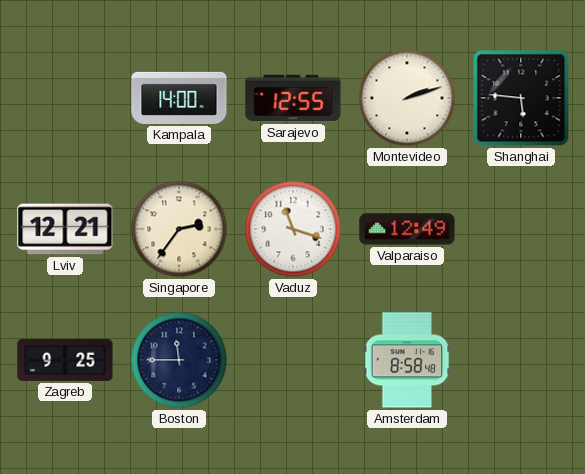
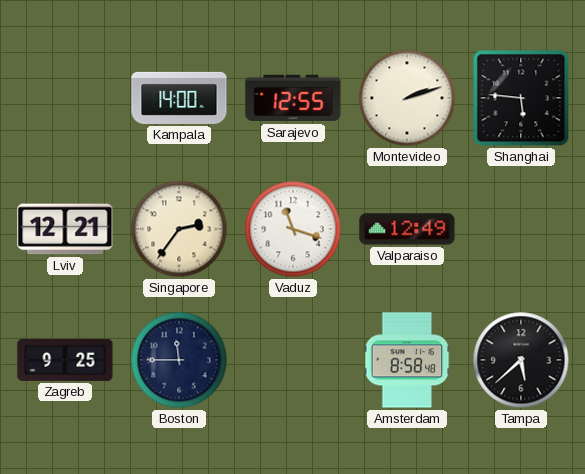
Tampa: none -> 5:38 (521, 360)
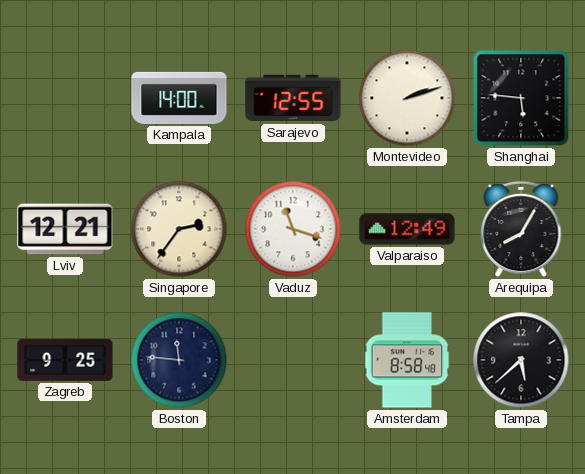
Arequipa: none -> 8:05 (521, 229)
Boston: 11:45 -> 11:46 (179, 360)
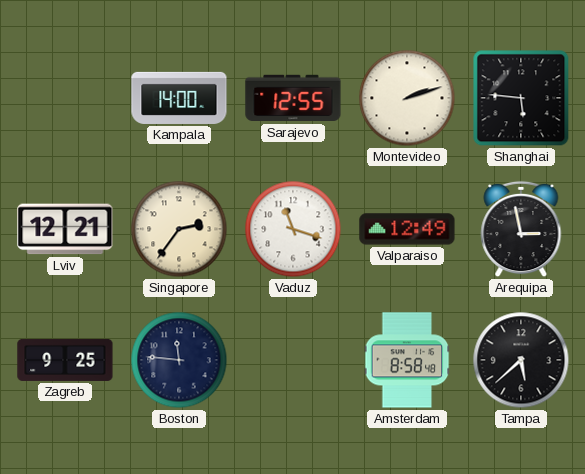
Arequipa: 8:05 -> 2:58 (521, 229)
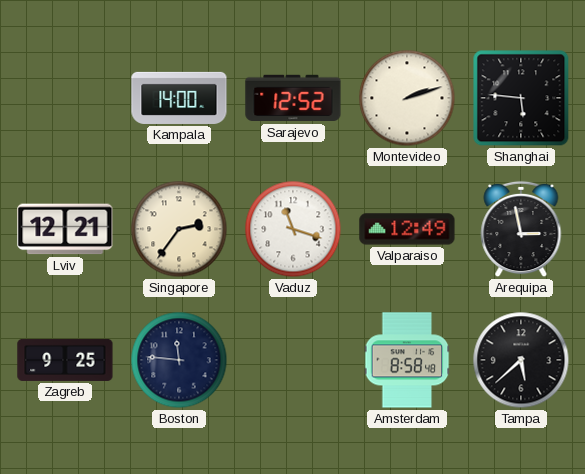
Sarajevo: 12:55 -> 12:52 (293, 98)
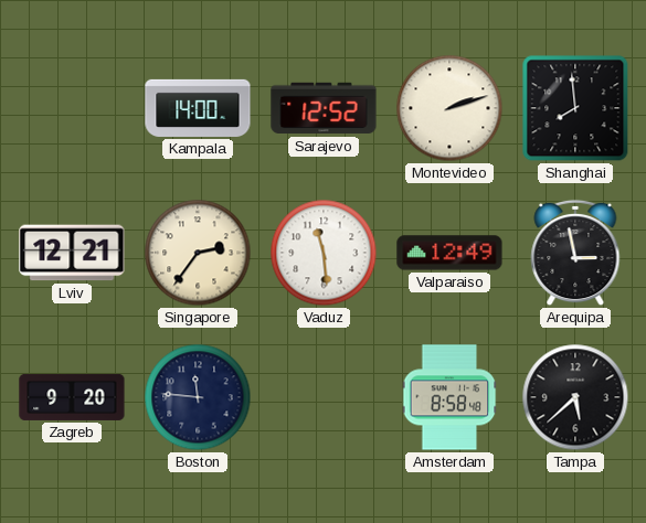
Shanghai: 5:46 -> 7:59 (575, 108)
Vaduz: 11:18 -> 11:29 (324, 253)
Zagreb: 9:25 -> 9:20 (72, 397)
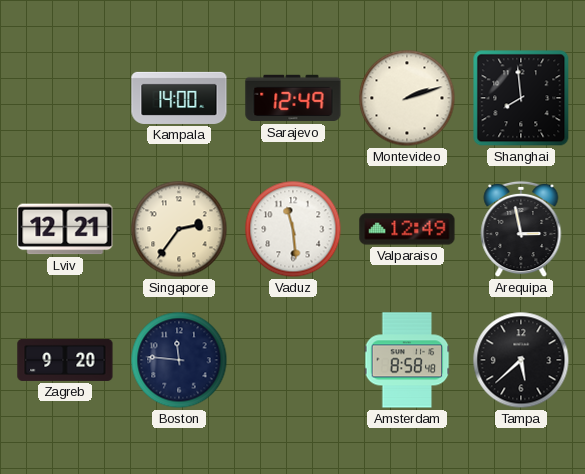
Sarajevo: 12:52 -> 12:49 (293, 98)
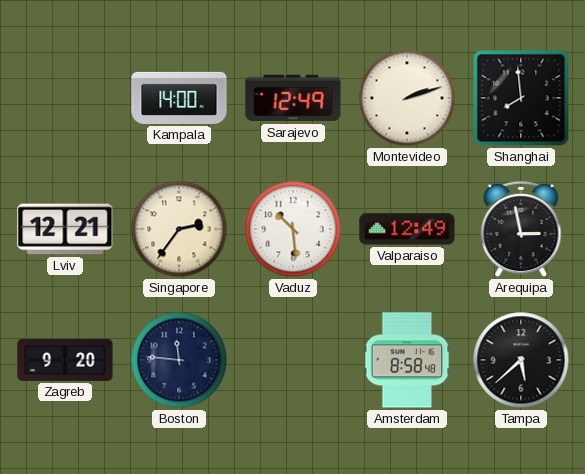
Vaduz: 11:29 -> 10:29 (293, 229)
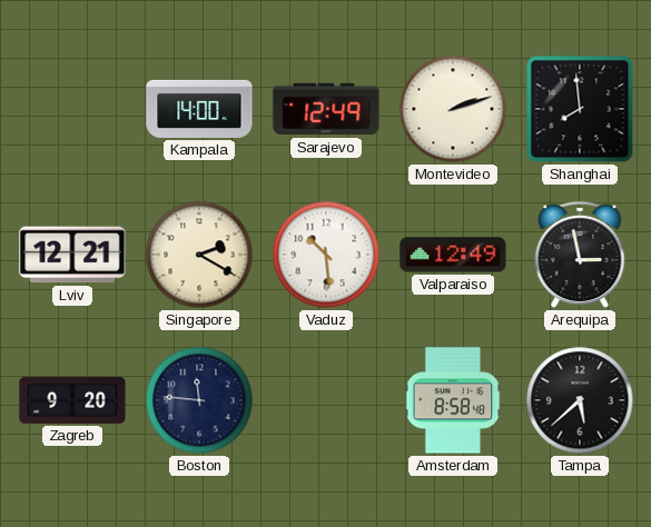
Singapore: 2:36 -> 2:20 (199, 255)
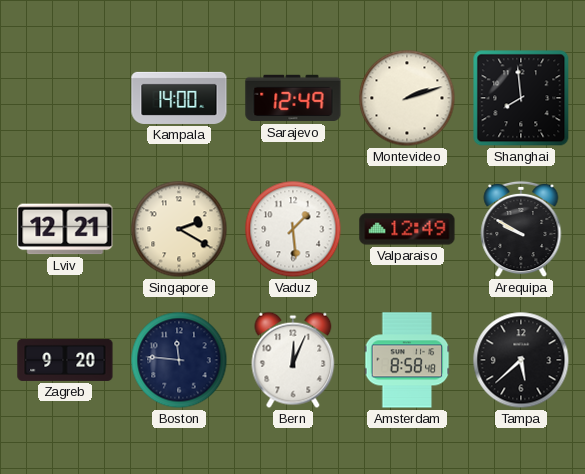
Vaduz: 10:29 -> 1:29 (293, 229)
Arequipa: 2:58 -> 9:50 (521, 229)
Bern: none -> 12:04 (293, 360)
